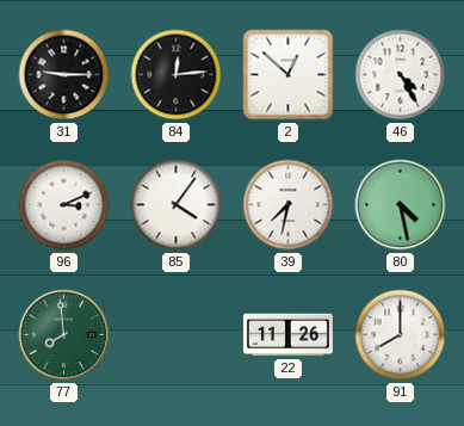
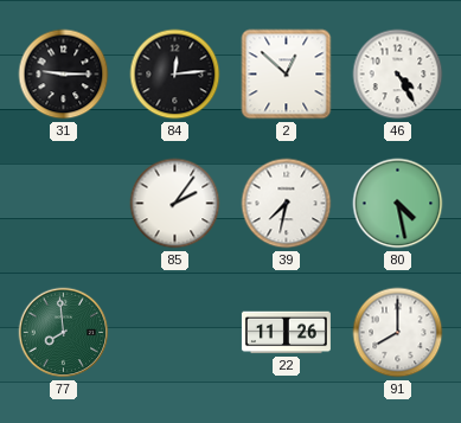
96: 3:11 -> none (64, 205)
85: 4:06 -> 2:06 (175, 204)
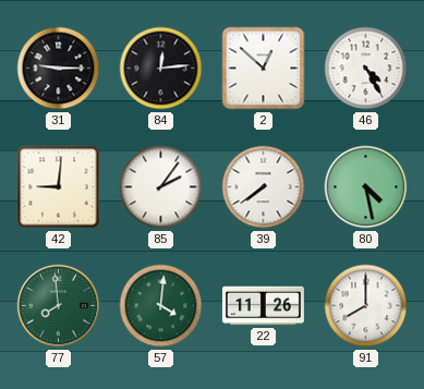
42: none -> 9:01 (59, 187)
39: 7:32 -> 7:39 (264, 187)
57: none -> 4:01 (161, 306)
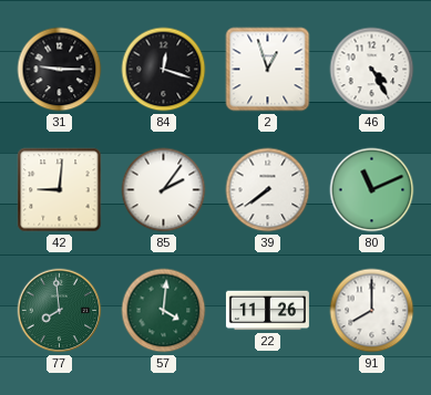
84: 12:14 -> 12:18 (164, 70)
2: 12:52 -> 12:57 (268, 70)
80: 4:28 -> 11:11 (372, 190)
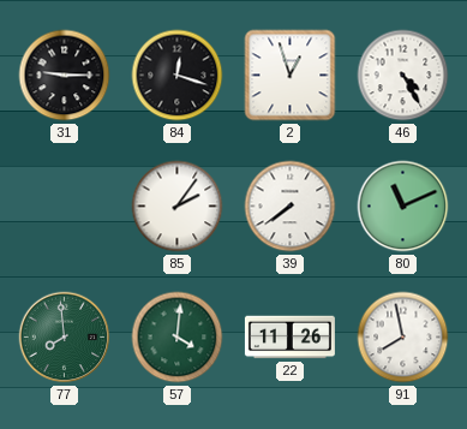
42: 9:01 -> none (60, 190)
91: 8:00 -> 7:58 (403, 338)
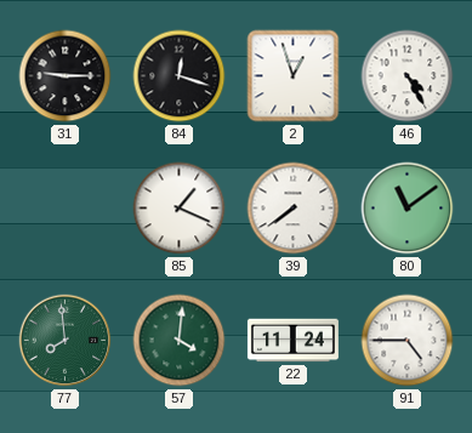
85: 2:06 -> 1:19 (180, 209)
80: 11:11 -> 11:09 (408, 209)
22: 11:26 -> 11:24 (292, 341)
91: 7:58 -> 4:45 (408, 341)
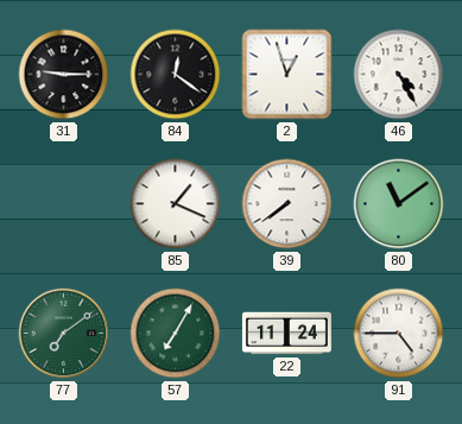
84: 12:18 -> 12:21 (176, 75)
77: 7:59 -> 7:09 (64, 334)
57: 4:01 -> 7:05 (176, 334)
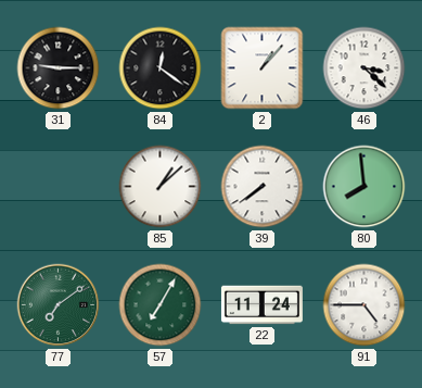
2: 12:57 -> 1:07 (263, 68)
46: 4:25 -> 3:22 (365, 68)
85: 1:19 -> 1:08 (161, 187)
80: 11:09 -> 7:59 (365, 187)
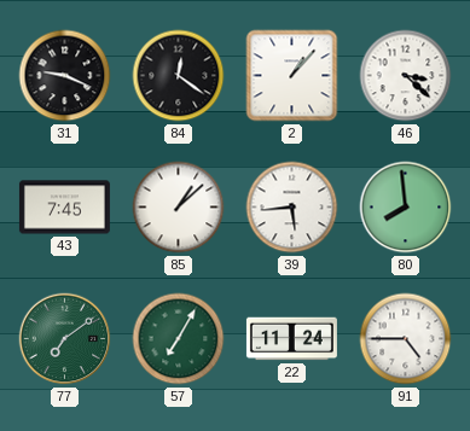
31: 9:15 -> 9:19 (65, 76)
43: none -> 7:45 (64, 208)
39: 7:39 -> 5:44 (292, 208)
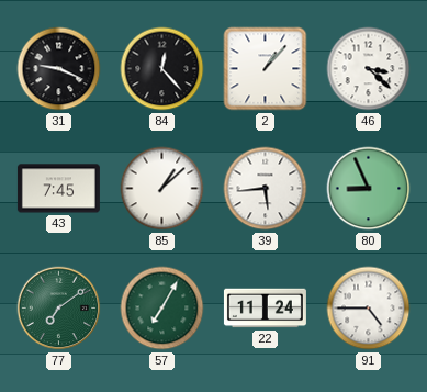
84: 12:21 -> 12:23 (162, 69)
80: 7:59 -> 8:56 (369, 189)
